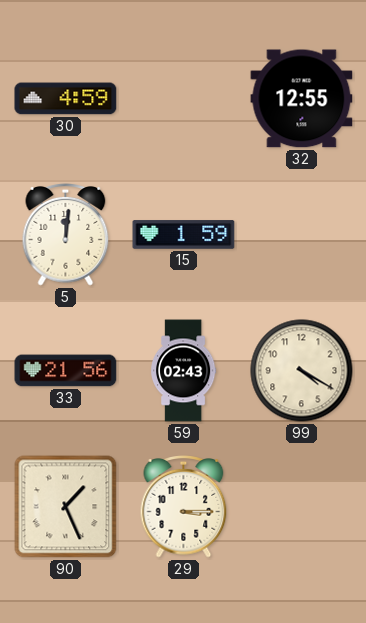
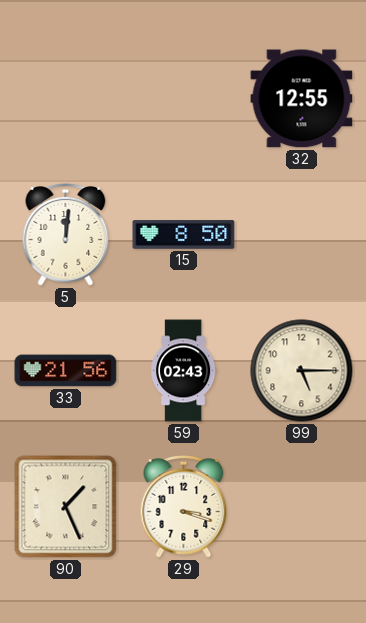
30: 4:59 -> none (66, 99)
15: 1:59 -> 8:50 (184, 235)
99: 4:20 -> 5:15 (302, 371)
29: 3:15 -> 3:18 (184, 507)
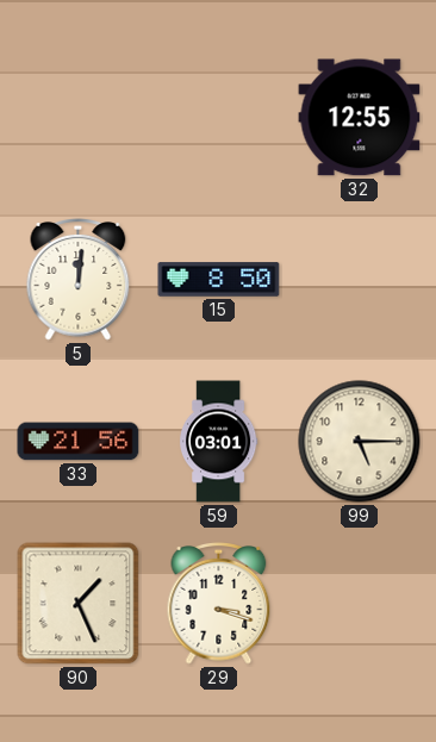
59: 02:43 -> 03:01 (218, 442)
